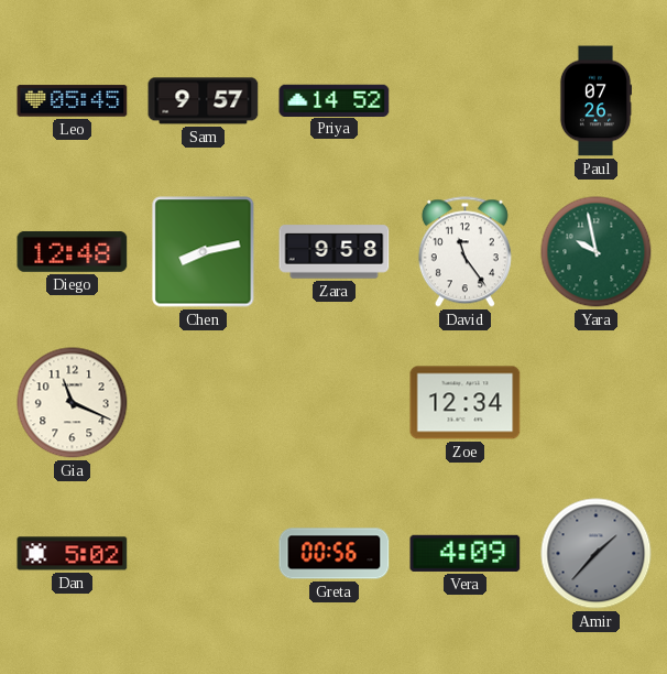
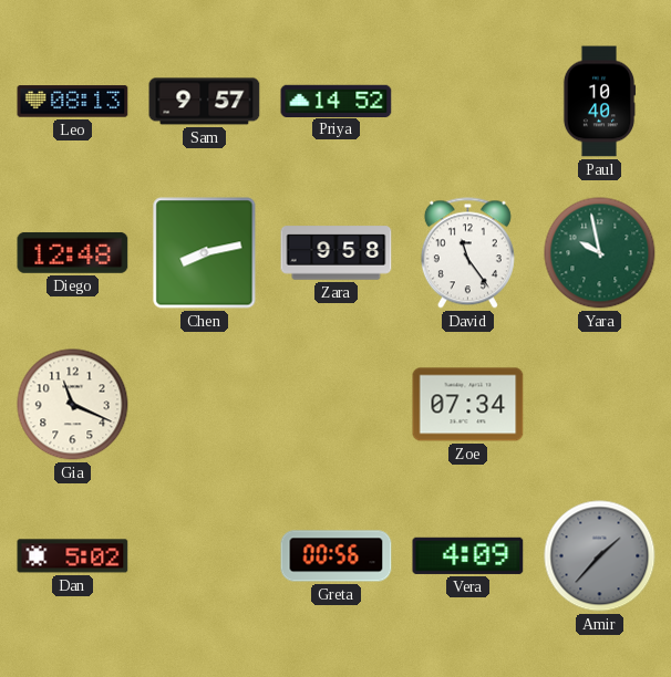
Leo: 05:45 -> 08:13 (73, 102)
Paul: 07:26 -> 10:40 (599, 102)
Zoe: 12:34 -> 07:34 (468, 405)
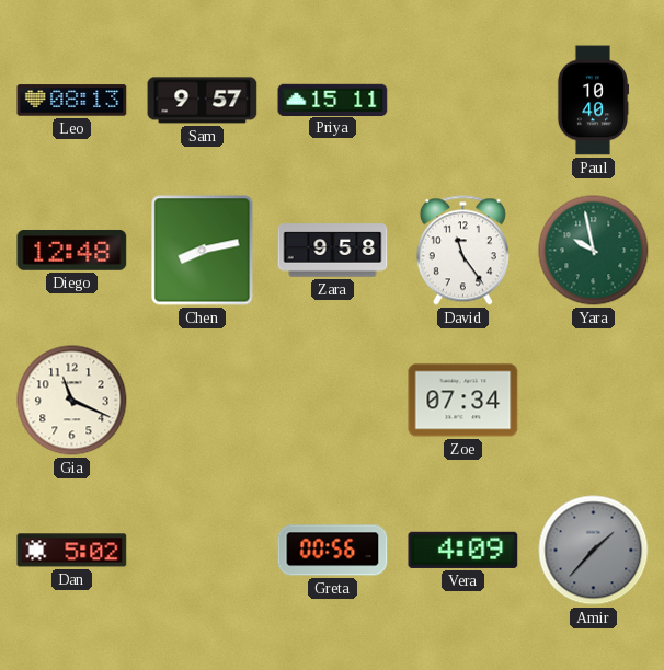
Priya: 14:52 -> 15:11 (333, 100)
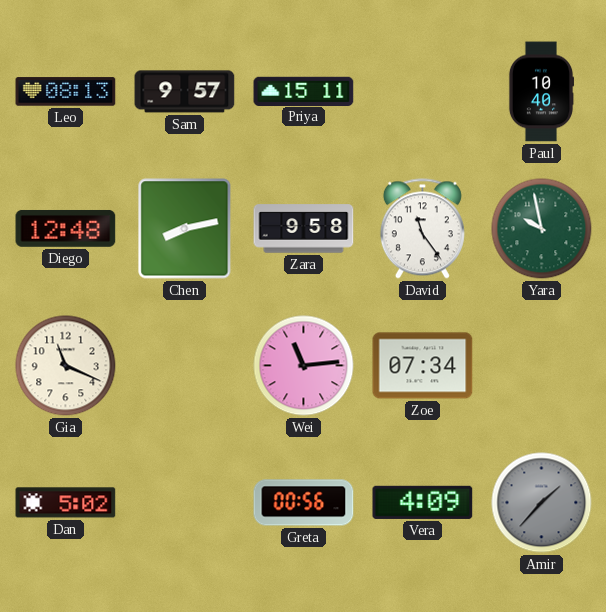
Wei: none -> 11:14 (304, 366)
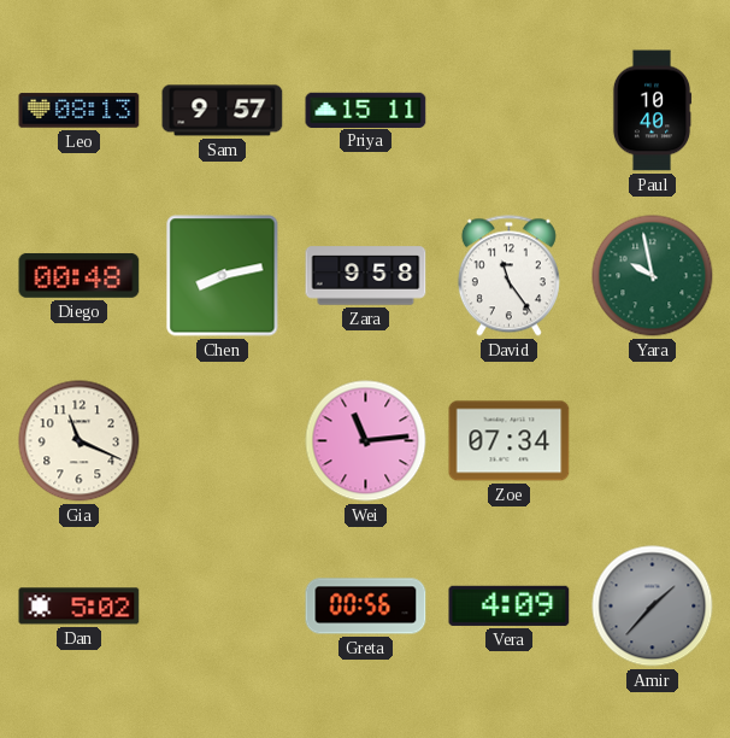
Diego: 12:48 -> 00:48 (80, 276)
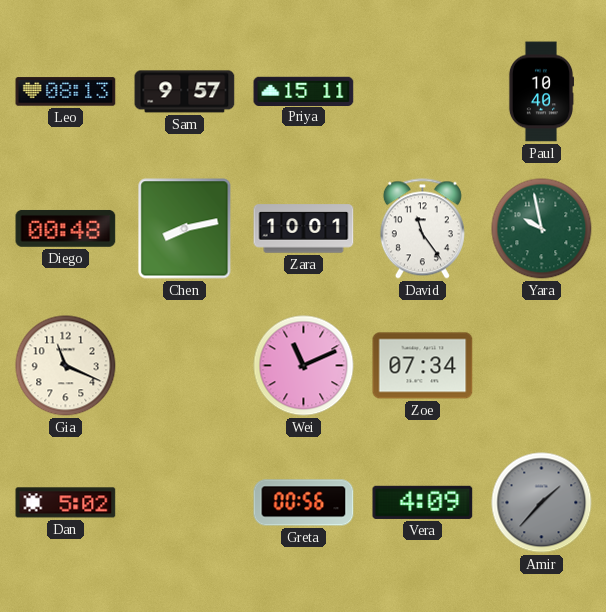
Zara: 9:58 -> 10:01 (304, 229)
Wei: 11:14 -> 11:11 (304, 366)
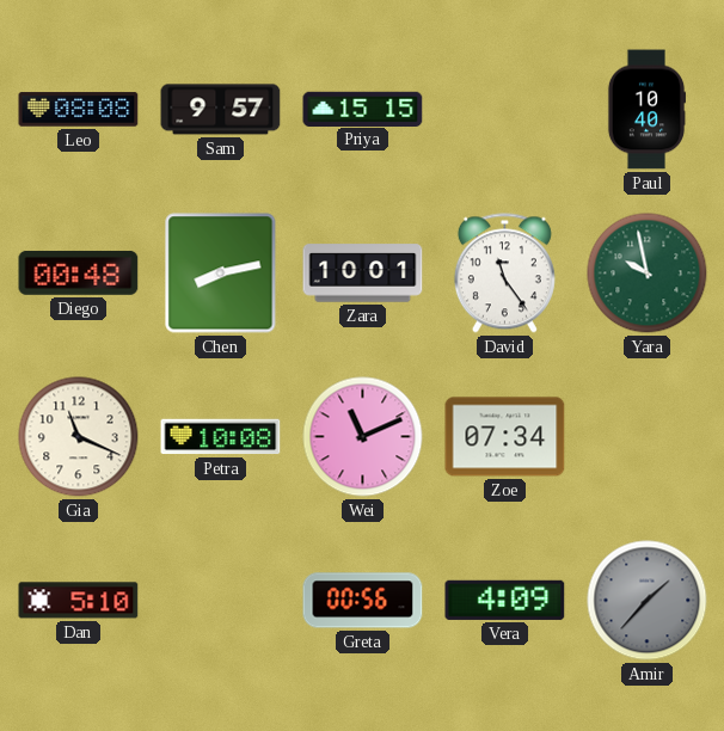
Leo: 08:13 -> 08:08 (79, 110)
Priya: 15:11 -> 15:15 (363, 109)
Petra: none -> 10:08 (221, 437)
Dan: 5:02 -> 5:10 (79, 601)
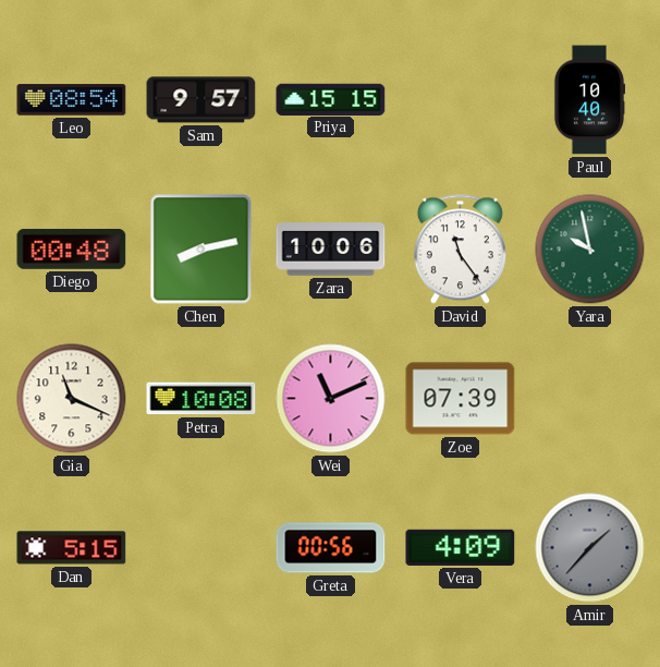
Leo: 08:08 -> 08:54 (72, 100)
Zara: 10:01 -> 10:06 (331, 250)
Zoe: 07:34 -> 07:39 (461, 399)
Dan: 5:10 -> 5:15 (72, 548)
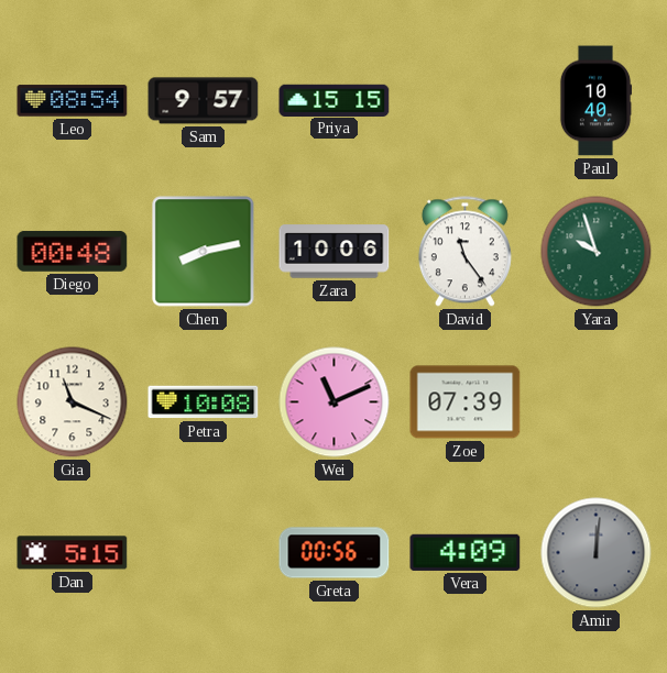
Yara: 9:58 -> 9:57 (597, 252)
Amir: 1:37 -> 12:01 (597, 553)
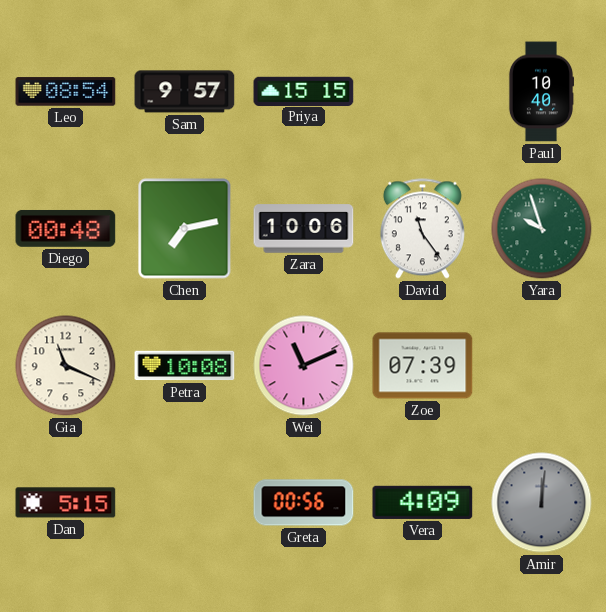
Chen: 8:13 -> 7:13 (185, 229)
